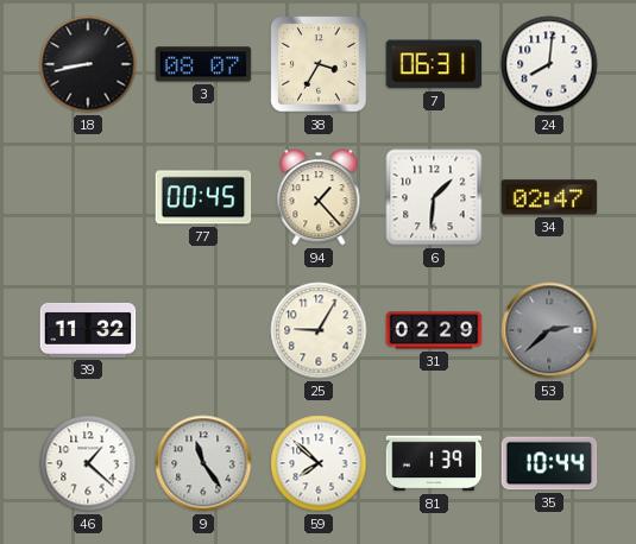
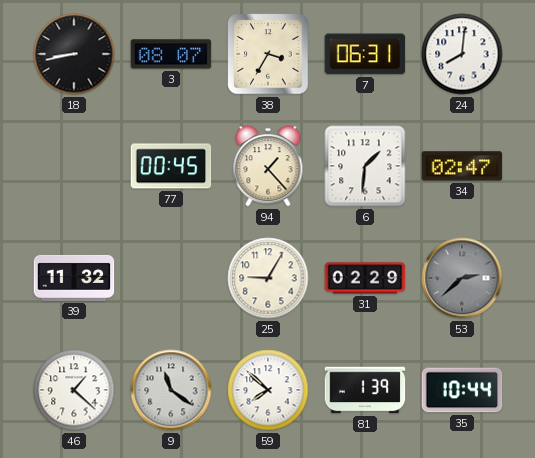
9: 11:24 -> 11:21 (171, 390)
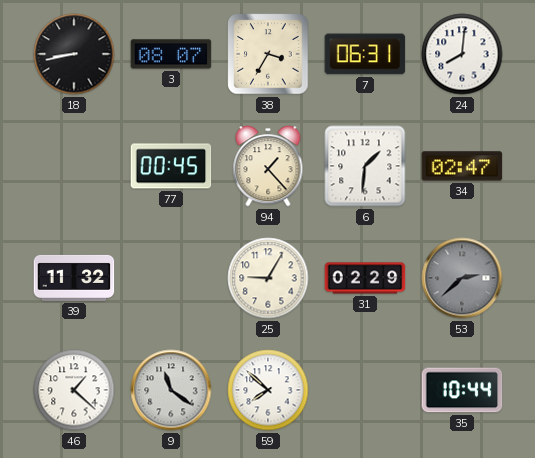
81: 1:39 -> none (365, 390)
